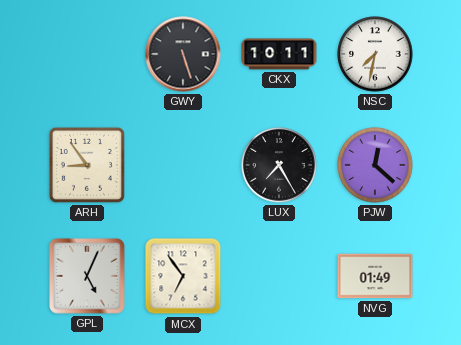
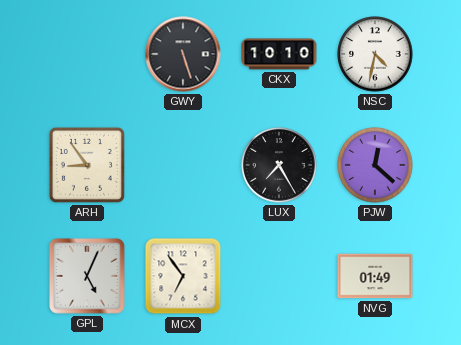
CKX: 10:11 -> 10:10 (279, 54)
NSC: 7:32 -> 4:32 (375, 54)
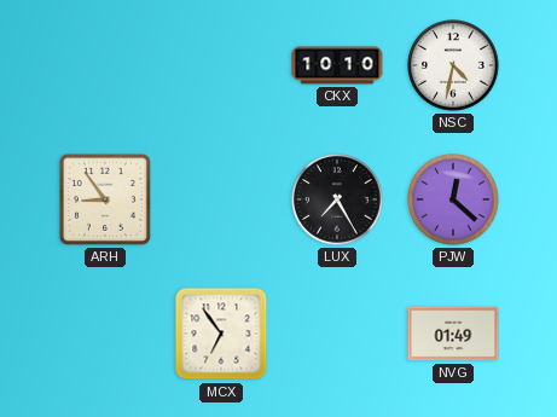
GWY: 5:27 -> none (183, 54)
GPL: 5:04 -> none (87, 276)
